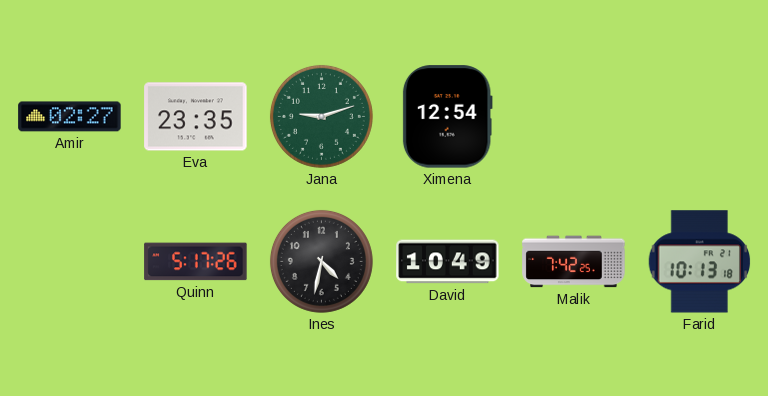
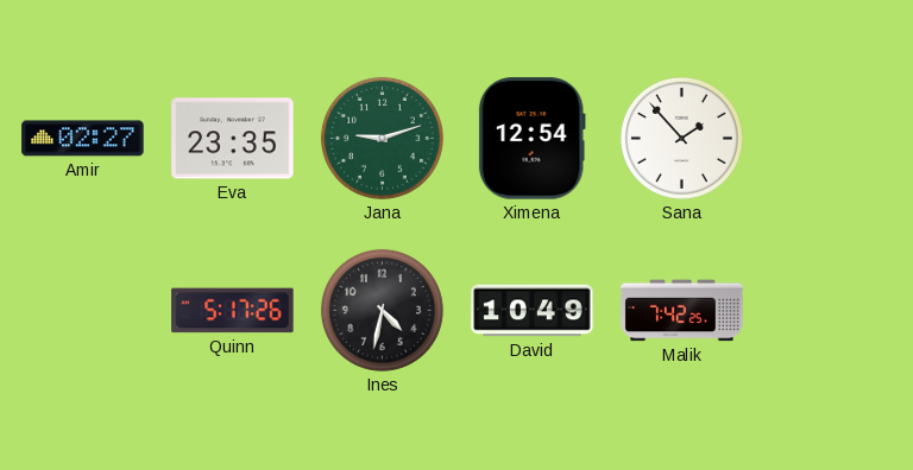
Sana: none -> 1:53 (681, 138)
Farid: 10:13 -> none (700, 262)
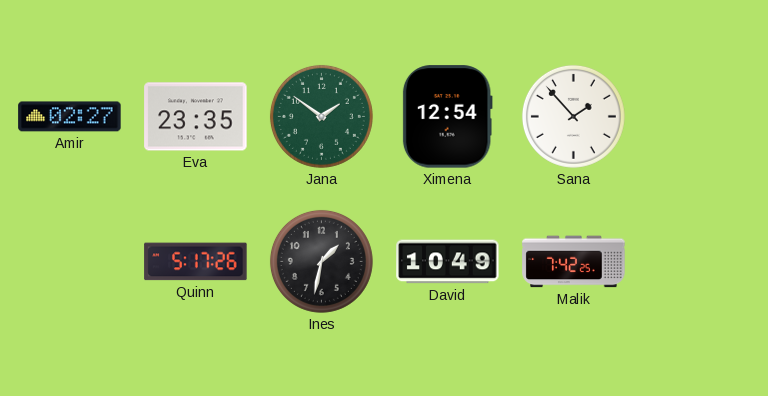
Jana: 9:12 -> 1:51 (321, 116)
Ines: 4:32 -> 1:32 (321, 261)
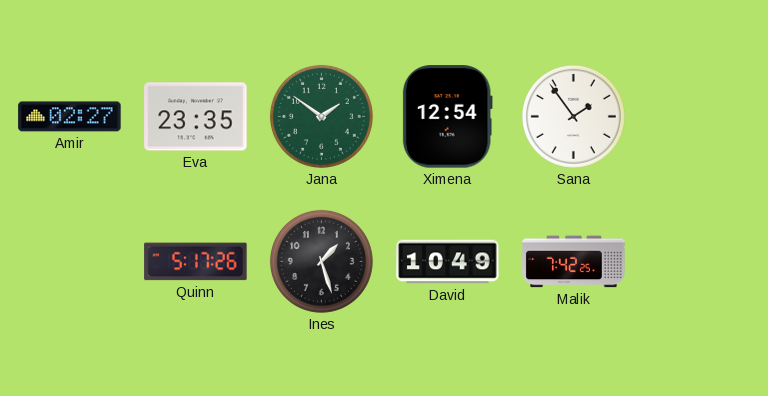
Sana: 1:53 -> 1:54 (573, 116)
Ines: 1:32 -> 1:27 (321, 261)
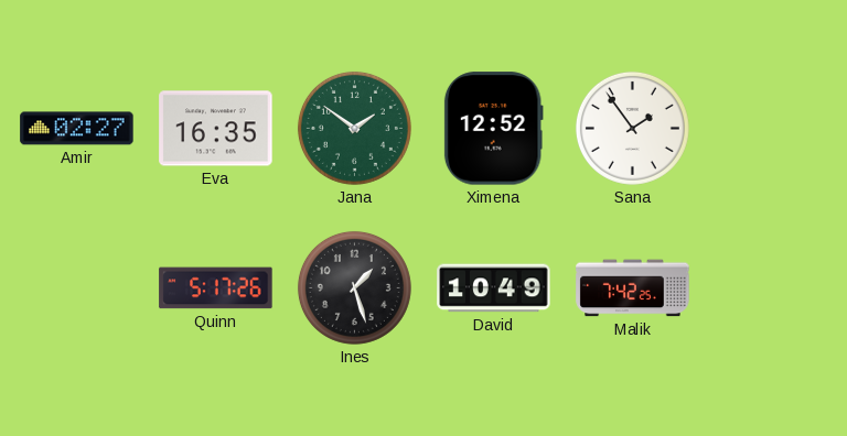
Eva: 23:35 -> 16:35 (216, 129)
Ximena: 12:54 -> 12:52 (493, 129)
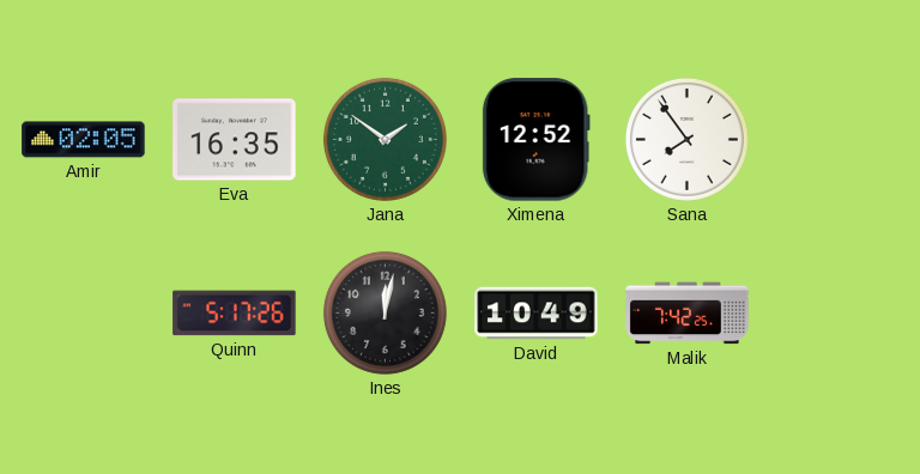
Amir: 02:27 -> 02:05 (84, 140)
Sana: 1:54 -> 7:54 (686, 139)
Ines: 1:27 -> 12:02 (385, 312)
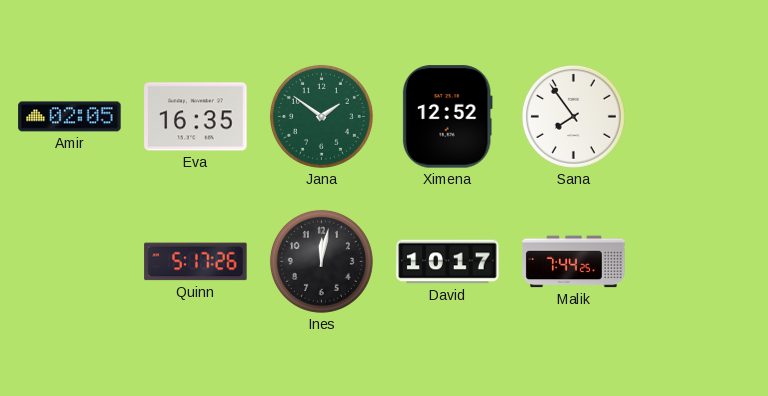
David: 10:49 -> 10:17 (448, 262)
Malik: 7:42 -> 7:44 (574, 262)
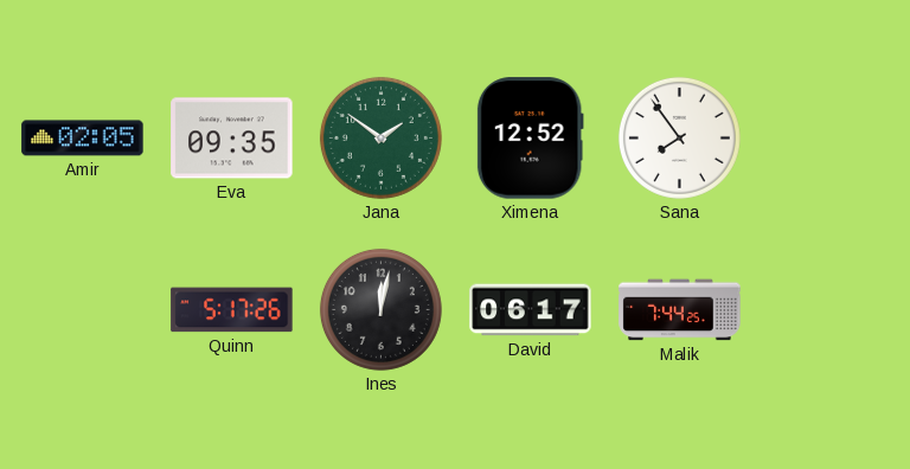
Eva: 16:35 -> 09:35 (232, 139)
David: 10:17 -> 06:17 (531, 310)
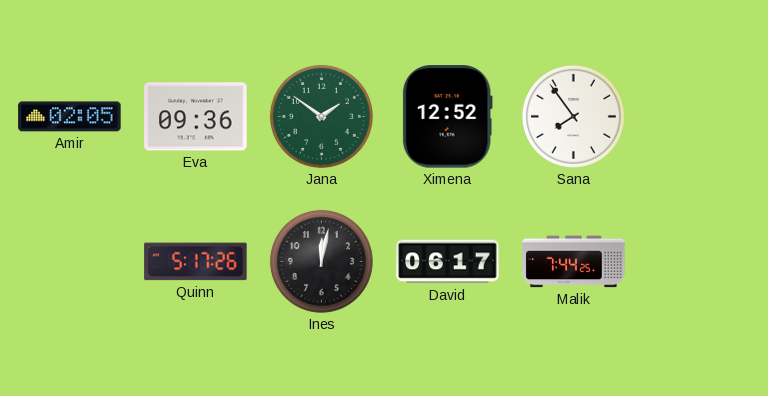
Eva: 09:35 -> 09:36 (196, 117)
